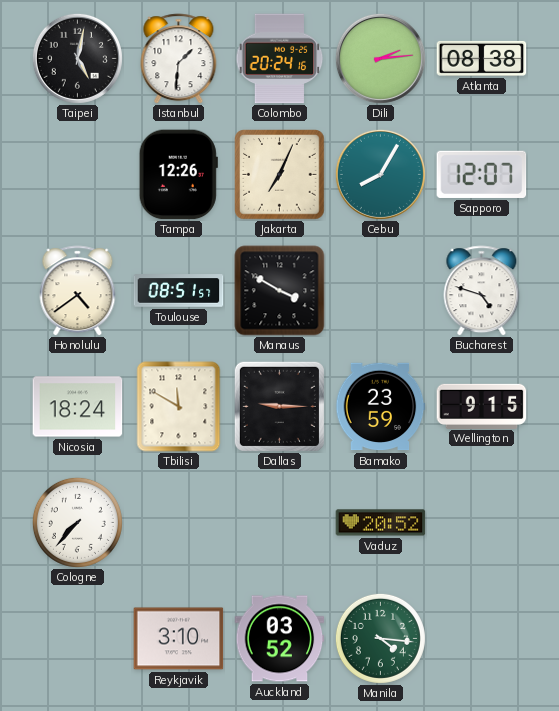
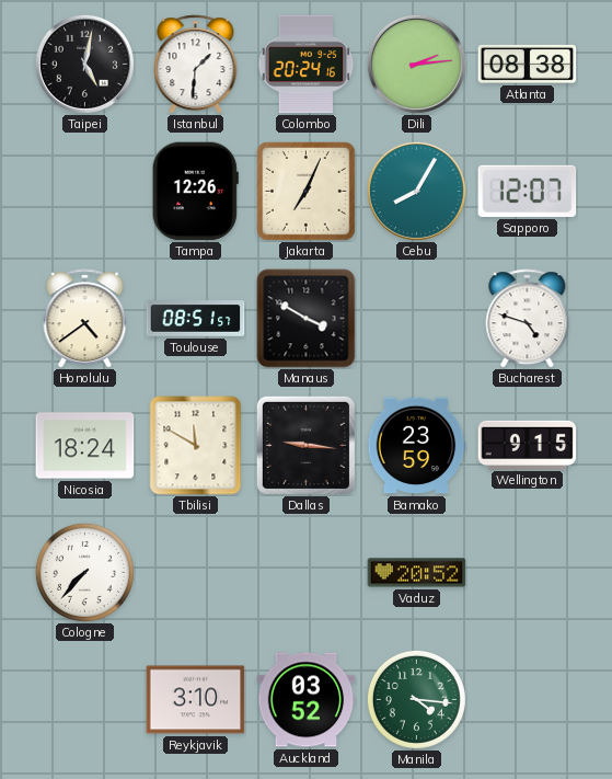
Dallas: 9:15 -> 9:16 (305, 445)
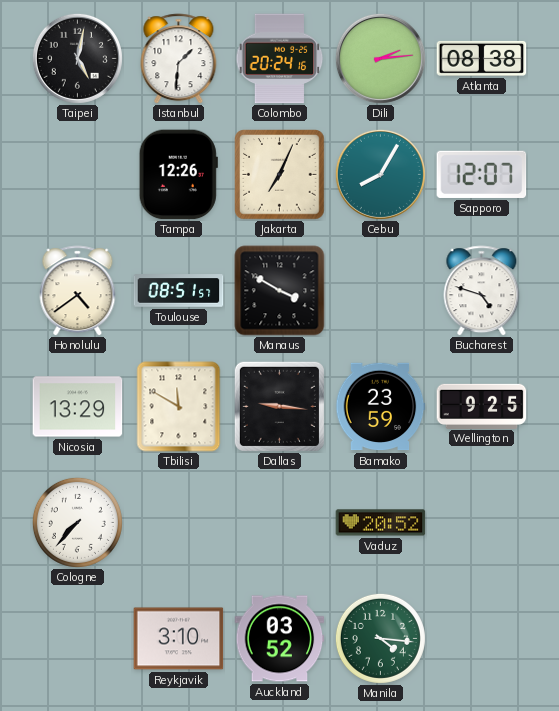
Nicosia: 18:24 -> 13:29 (78, 407)
Wellington: 9:15 -> 9:25 (482, 406)
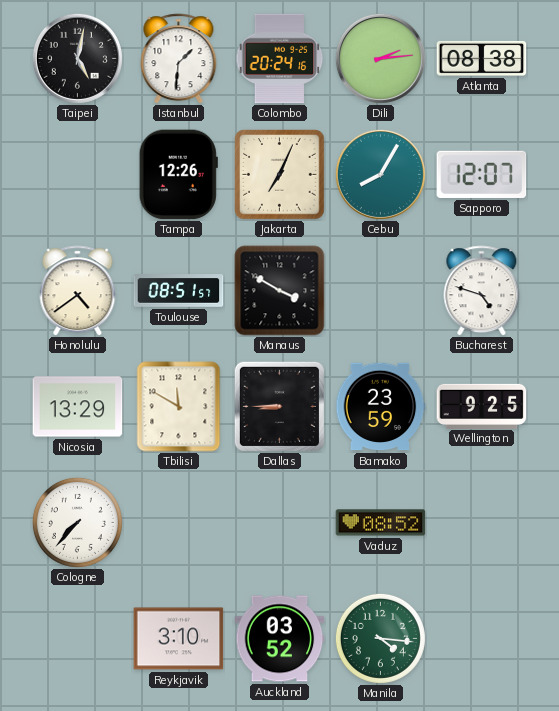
Dallas: 9:16 -> 8:45 (279, 406)
Vaduz: 20:52 -> 08:52 (381, 523)
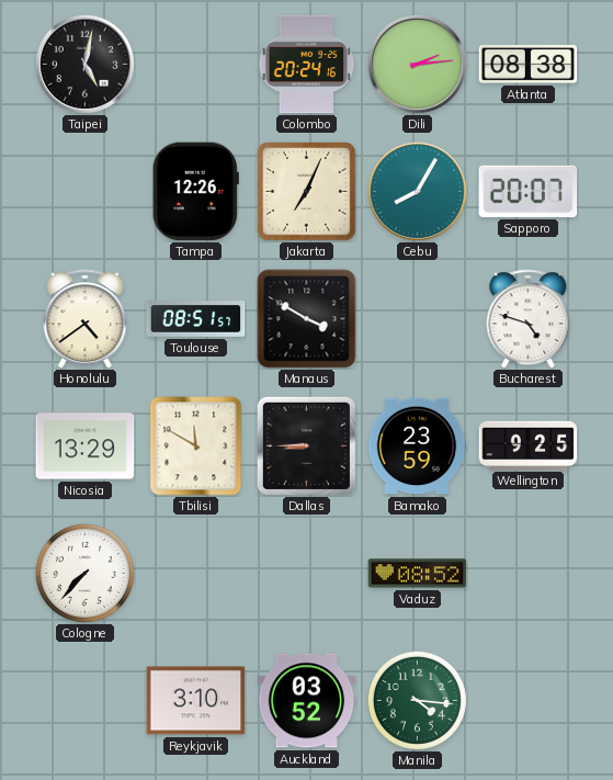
Istanbul: 1:31 -> none (179, 59)
Sapporo: 12:07 -> 20:07 (529, 191)
